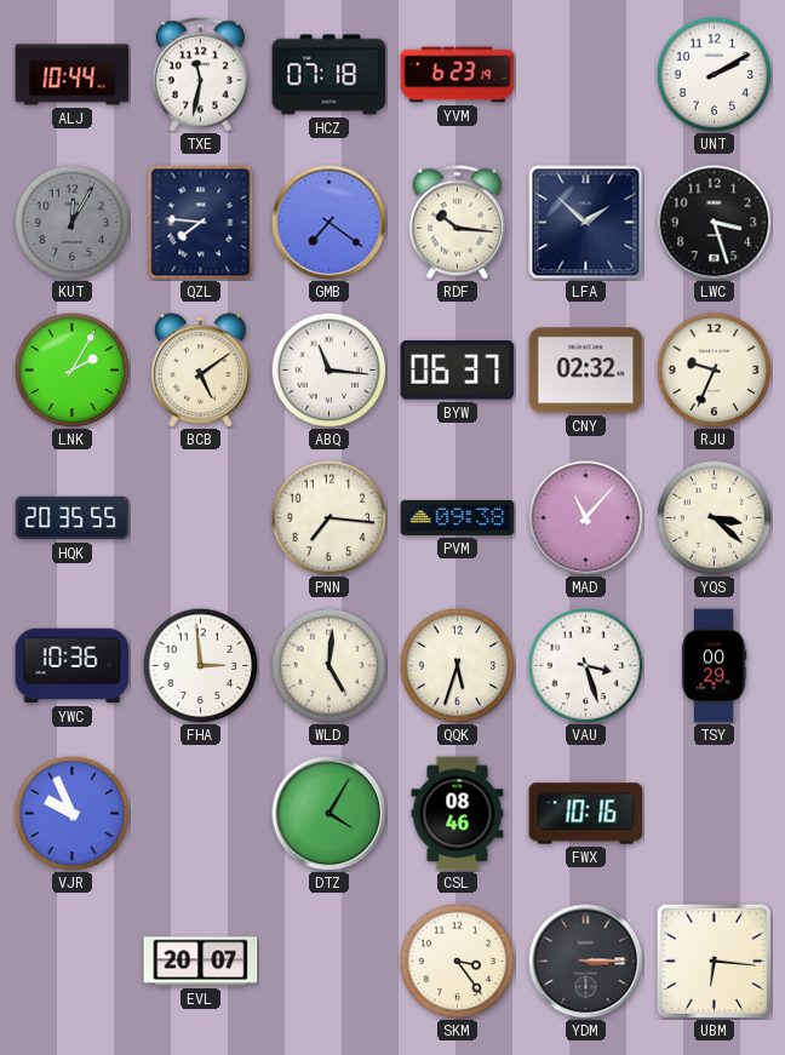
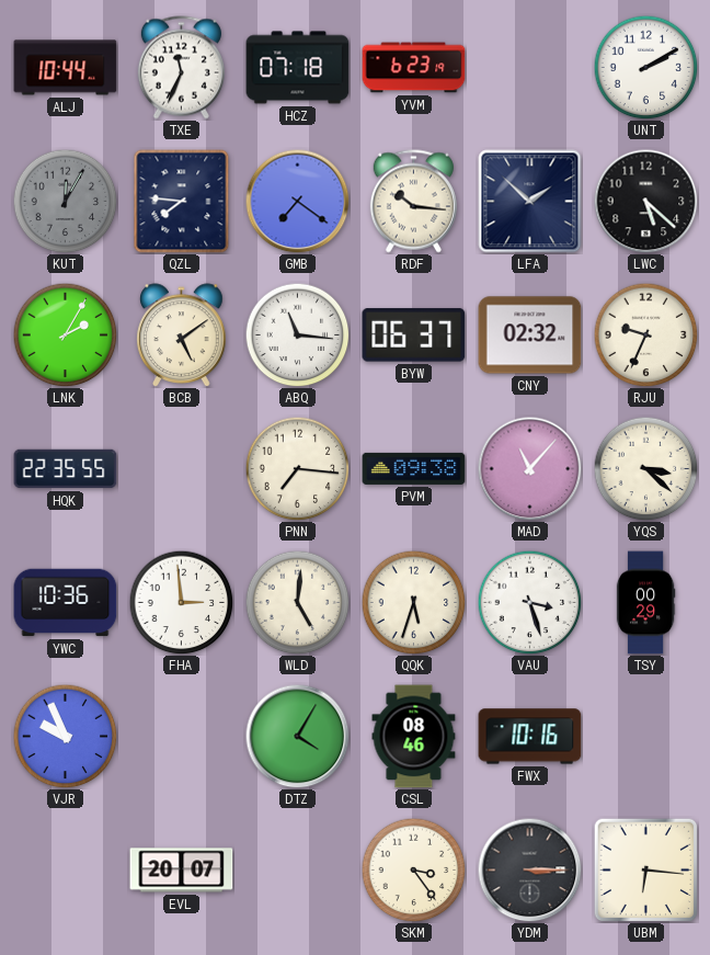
TXE: 11:32 -> 11:34 (181, 68)
LWC: 3:27 -> 5:22 (645, 201)
HQK: 20:35 -> 22:35 (66, 469)
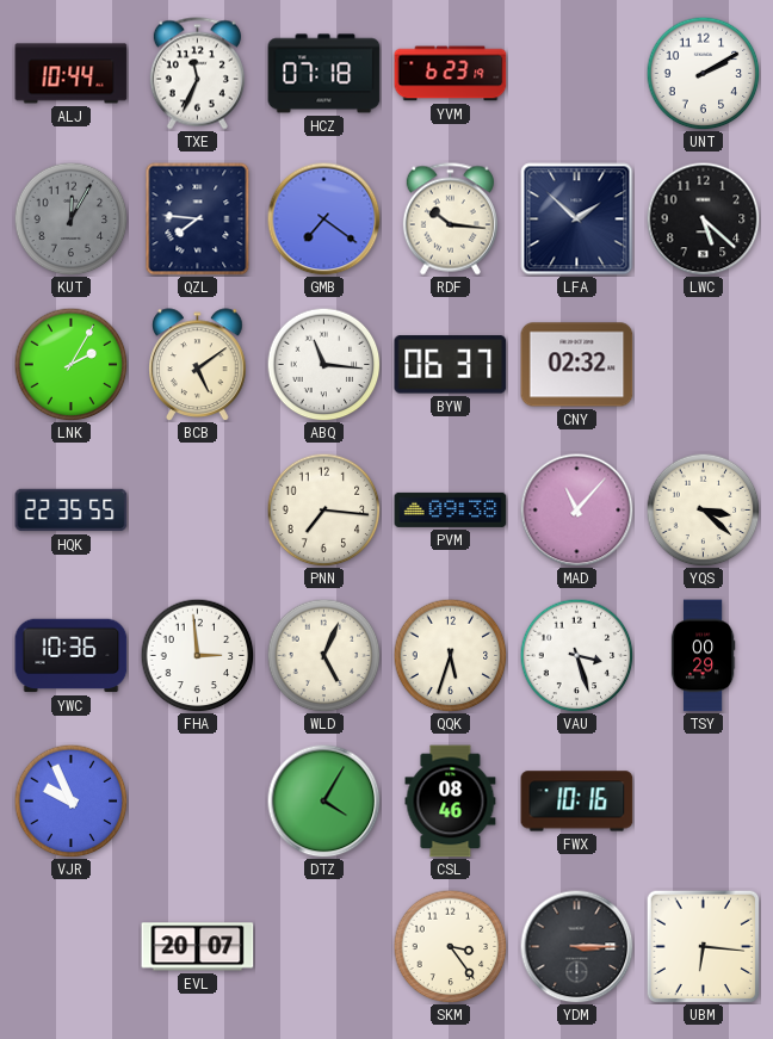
RJU: 9:34 -> none (645, 334)
WLD: 5:01 -> 5:04 (323, 655)
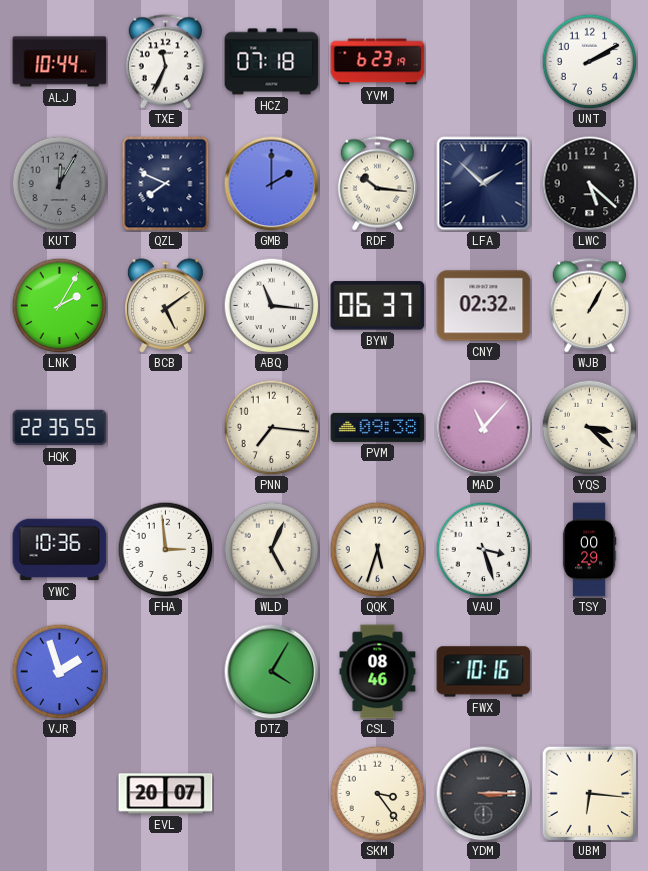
QZL: 7:46 -> 7:49 (166, 184)
GMB: 7:21 -> 2:00 (271, 183)
WJB: none -> 1:05 (589, 306)
VJR: 9:56 -> 1:57 (59, 671)
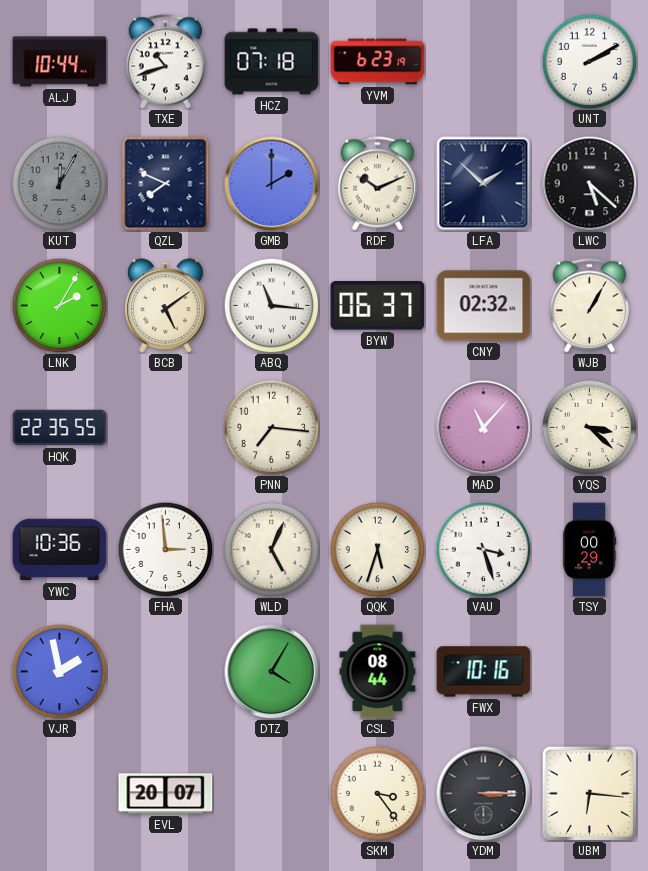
TXE: 11:34 -> 10:42 (165, 62)
RDF: 10:16 -> 10:11 (377, 184)
PVM: 09:38 -> none (378, 427)
VJR: 1:57 -> 1:58 (59, 671)
CSL: 08:46 -> 08:44 (378, 672)
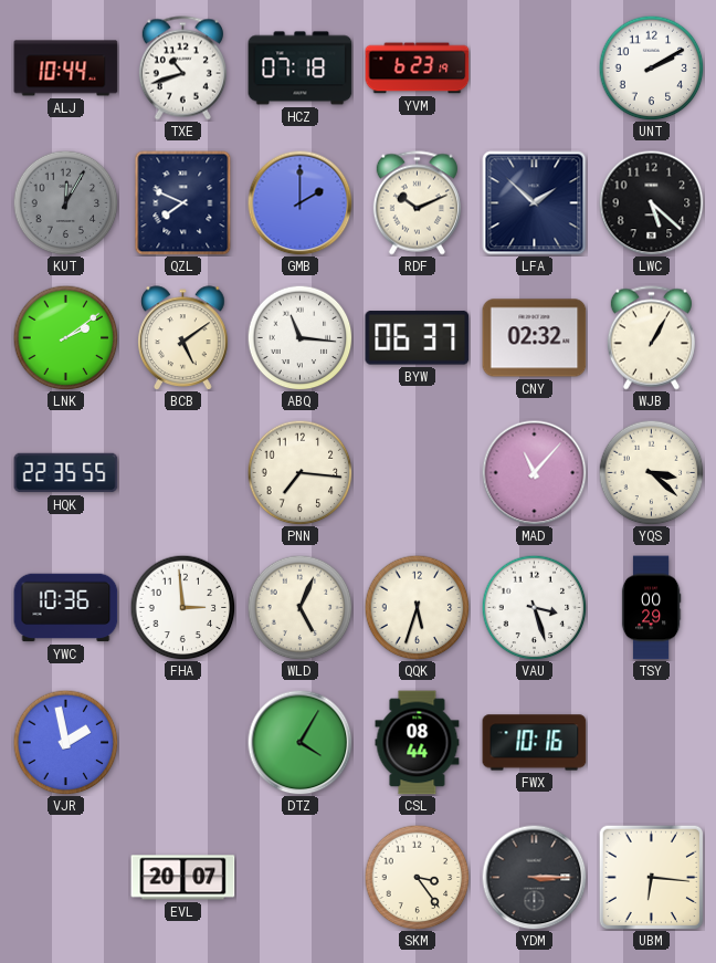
LNK: 2:05 -> 2:09 (65, 337)
